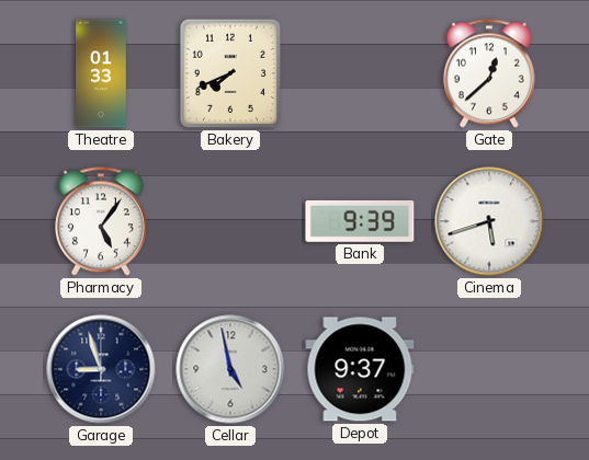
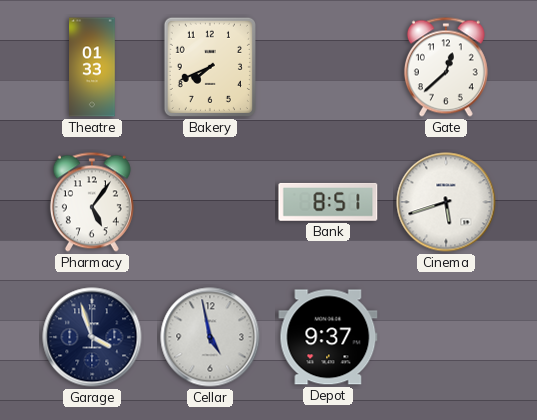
Bank: 9:39 -> 8:51 (328, 202)
Garage: 8:57 -> 3:57 (92, 337)
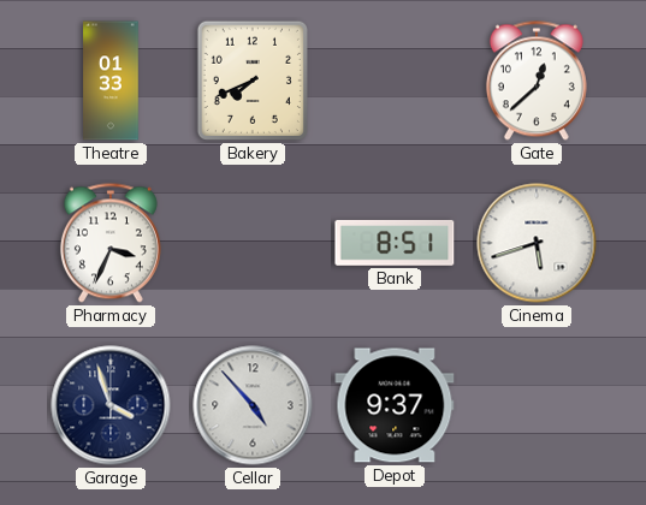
Pharmacy: 5:06 -> 3:34 (111, 243)
Cellar: 4:58 -> 4:53 (253, 405)
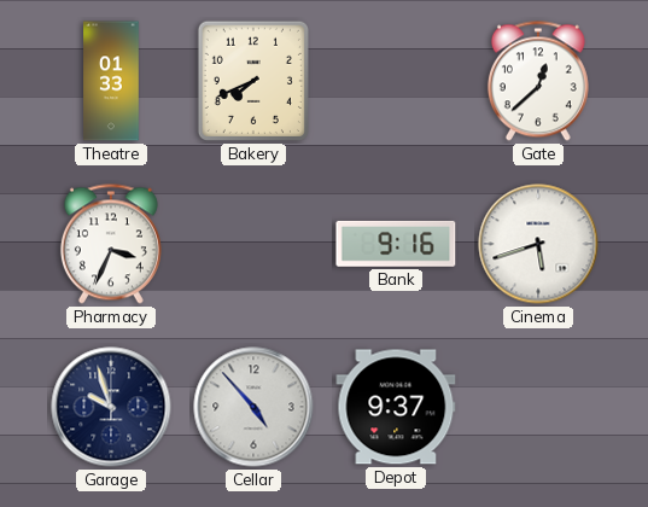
Bank: 8:51 -> 9:16 (396, 244)
Garage: 3:57 -> 9:57 (111, 407)
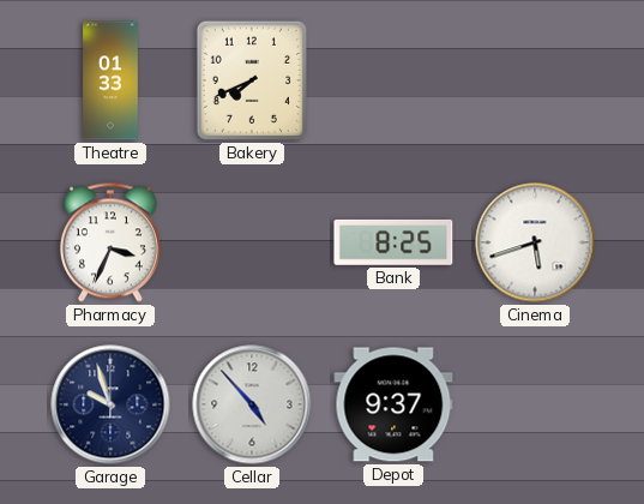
Gate: 12:38 -> none (538, 81)
Bank: 9:16 -> 8:25 (393, 242)
